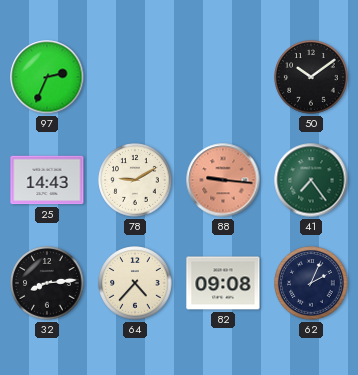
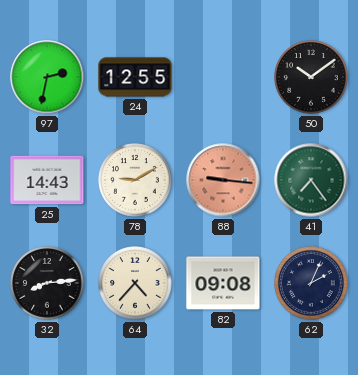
97: 2:34 -> 2:32 (47, 77)
24: none -> 12:55 (135, 77)
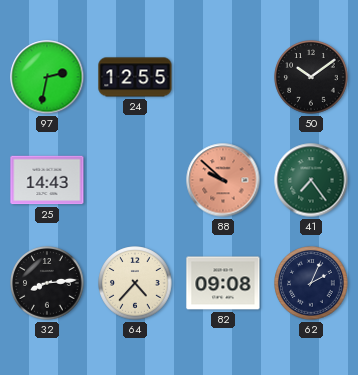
78: 9:10 -> none (135, 180)
88: 9:16 -> 9:52 (223, 180)
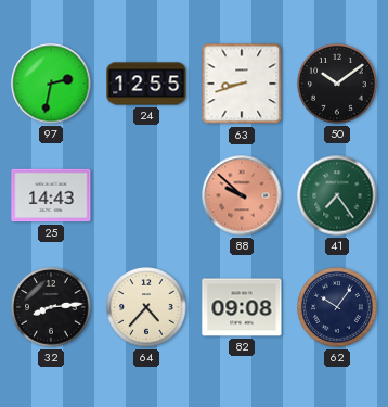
63: none -> 8:42 (242, 84)
62: 2:04 -> 10:06 (337, 307)
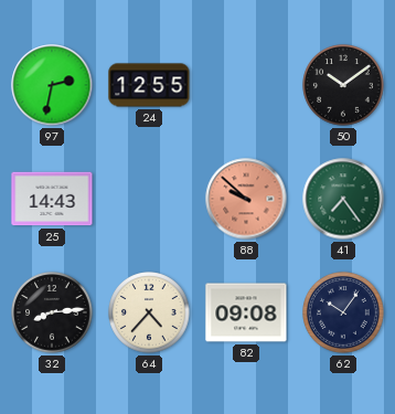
63: 8:42 -> none (242, 84)
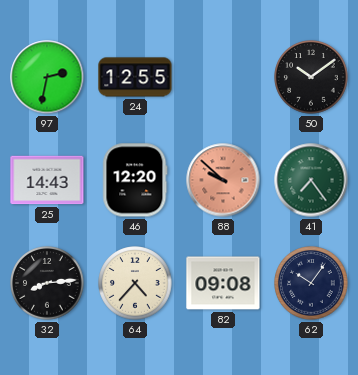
46: none -> 12:20 (135, 180)
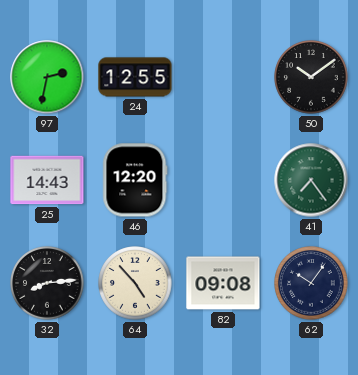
88: 9:52 -> none (223, 180)
64: 4:37 -> 4:53 (135, 283)
